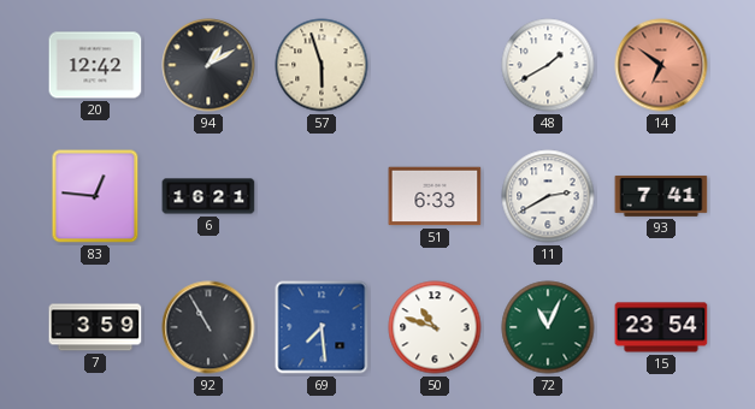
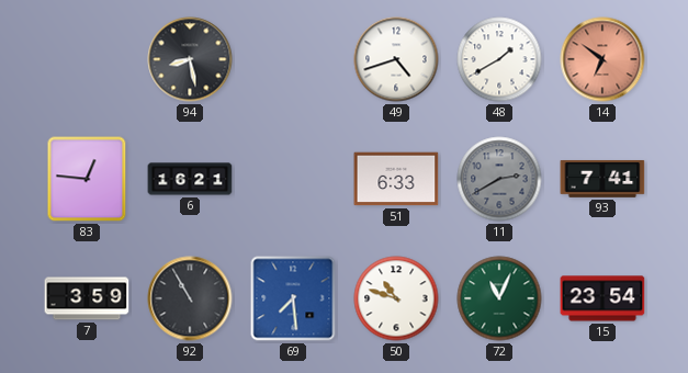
20: 12:42 -> none (95, 65)
94: 1:10 -> 8:28 (190, 59)
57: 5:57 -> none (322, 65)
49: none -> 4:42 (396, 59)
11 dial: white -> grey (499, 179)
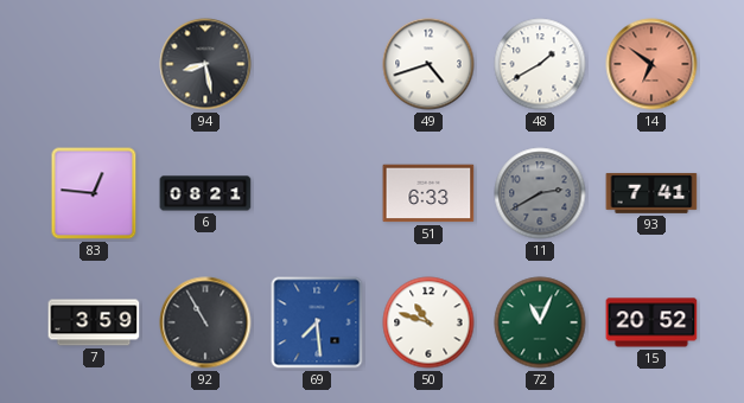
6: 16:21 -> 08:21 (205, 193)
15: 23:54 -> 20:52 (651, 322)
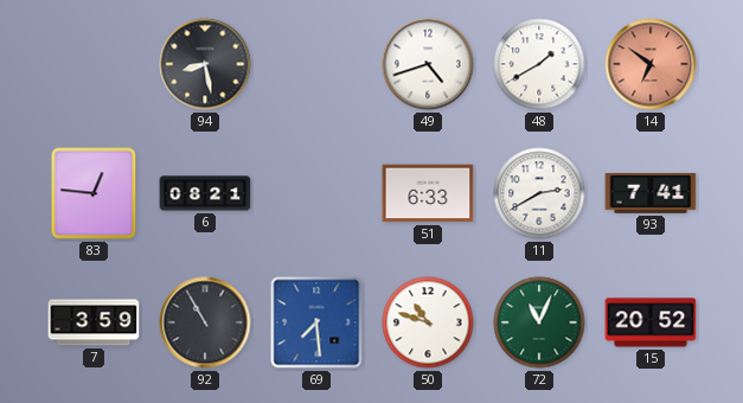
11 dial: grey -> white (539, 193)
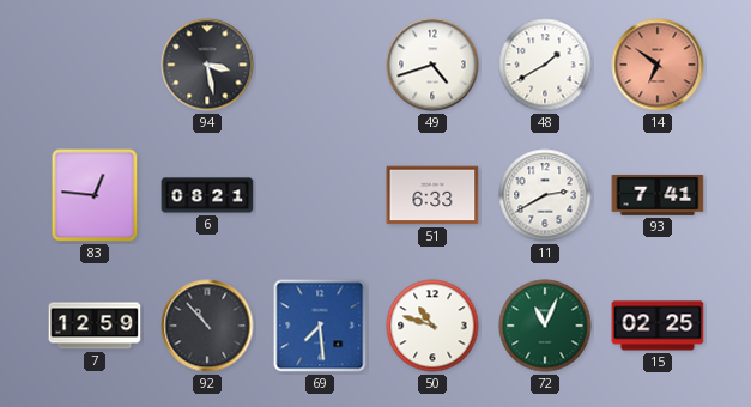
94: 8:28 -> 3:28 (207, 65)
7: 3:59 -> 12:59 (95, 326)
92: 10:55 -> 10:53 (207, 326)
15: 20:52 -> 02:25 (658, 326)
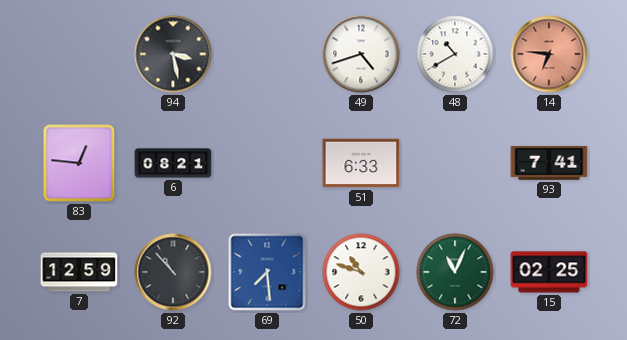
48: 1:40 -> 10:40 (455, 54)
14: 6:51 -> 6:46 (549, 54)
11: 2:40 -> none (545, 195)
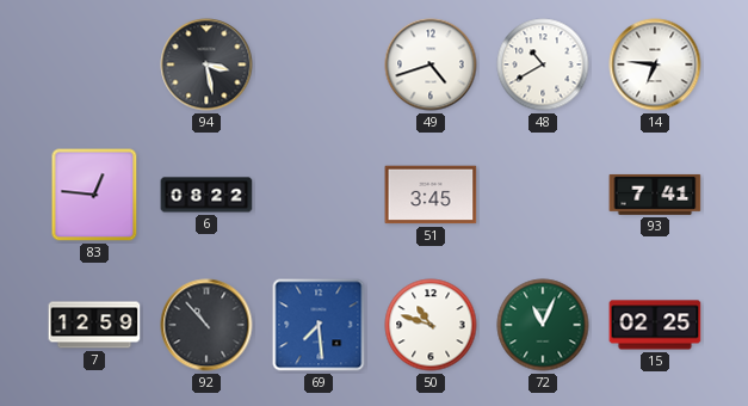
14 dial: salmon -> white (655, 64)
6: 08:21 -> 08:22 (206, 195)
51: 6:33 -> 3:45 (431, 195)
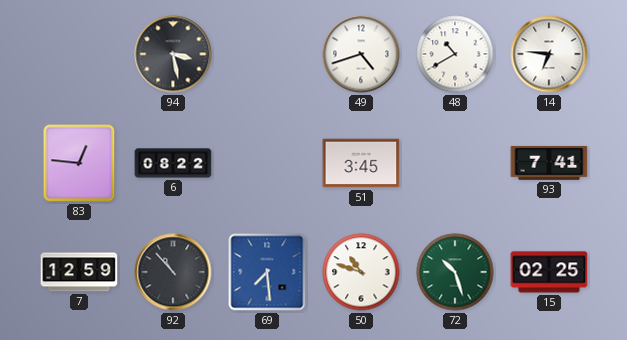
72: 11:04 -> 10:27 (455, 272)
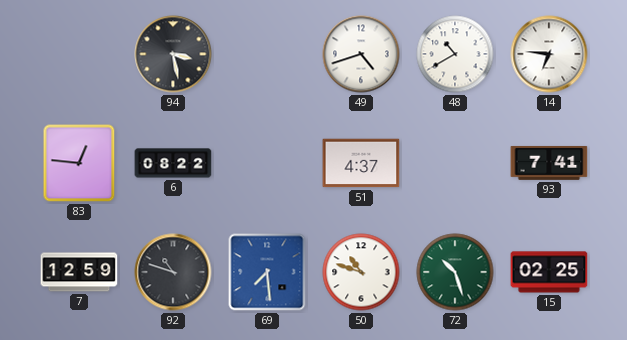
51: 3:45 -> 4:37 (361, 163)
92: 10:53 -> 10:48 (173, 272)
